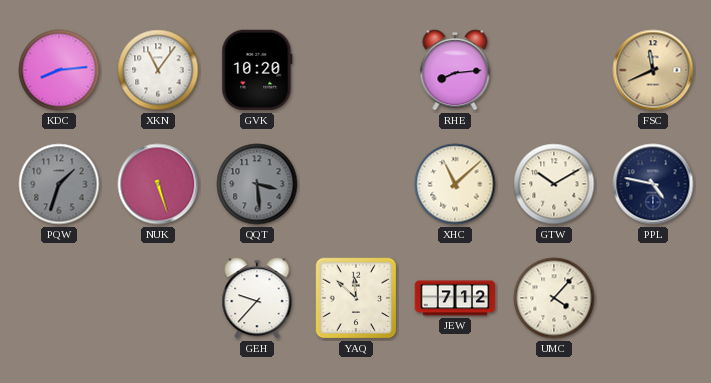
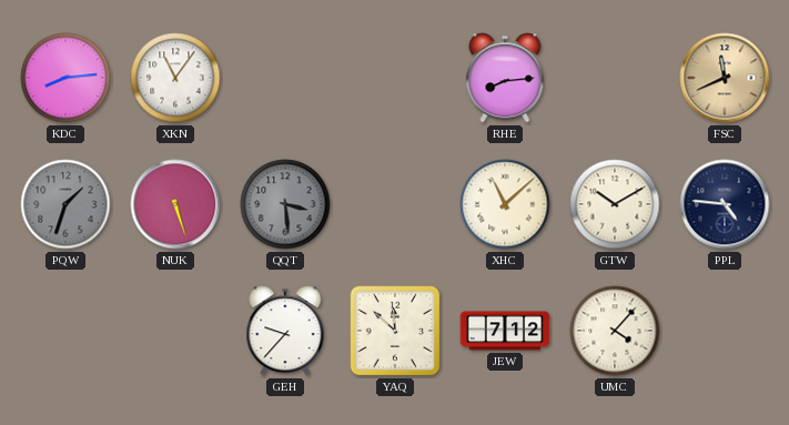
GVK: 10:20 -> none (257, 70)
PPL: 4:47 -> 4:46 (725, 204)
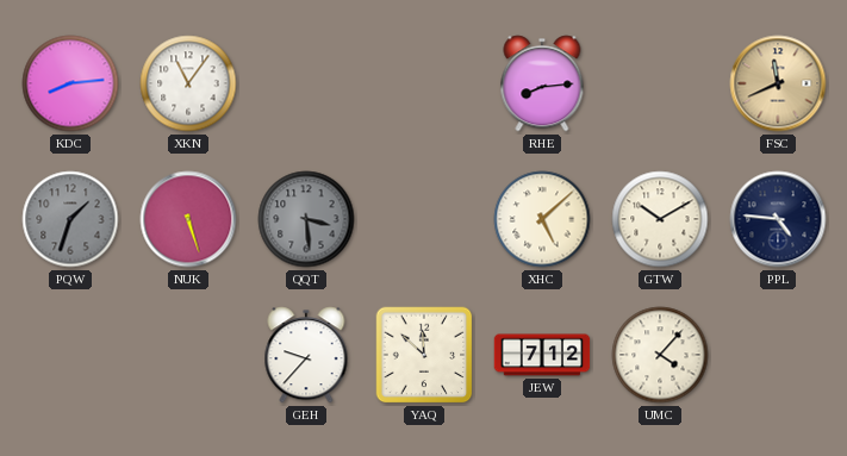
XHC: 11:08 -> 5:08 (542, 219)
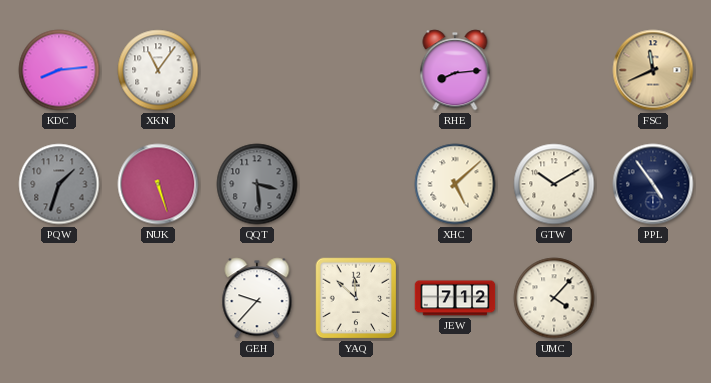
PPL: 4:46 -> 4:54 (653, 184)
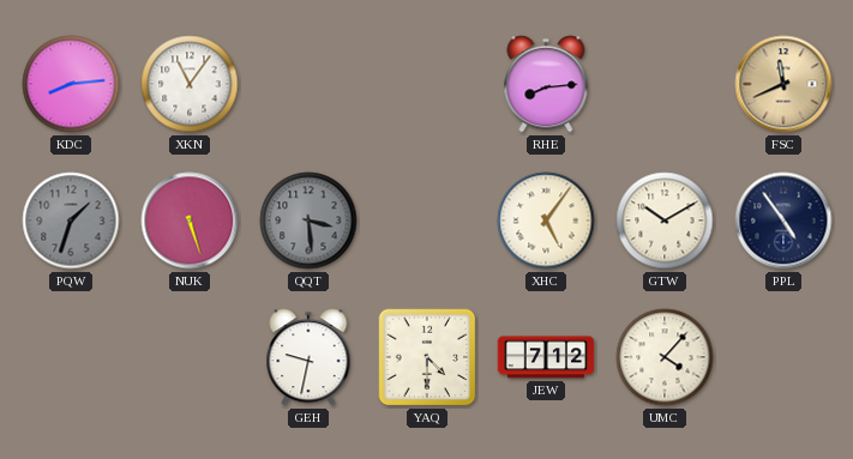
XHC: 5:08 -> 5:06 (546, 221)
GEH: 9:37 -> 9:32 (308, 357)
YAQ: 11:52 -> 4:30 (427, 357)
